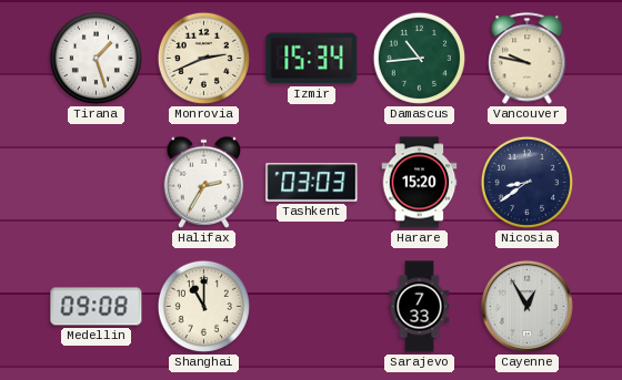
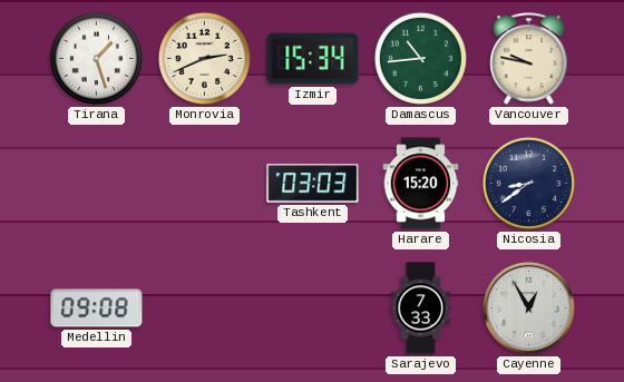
Halifax: 2:35 -> none (204, 182)
Shanghai: 11:00 -> none (203, 306)
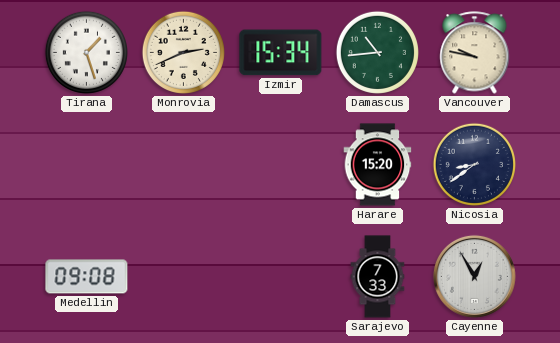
Tashkent: 03:03 -> none (313, 184)
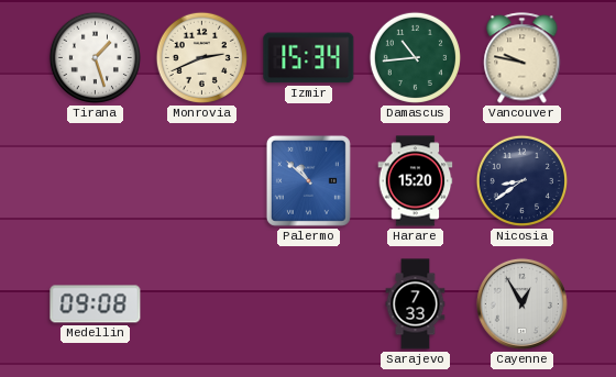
Palermo: none -> 10:52 (308, 180)
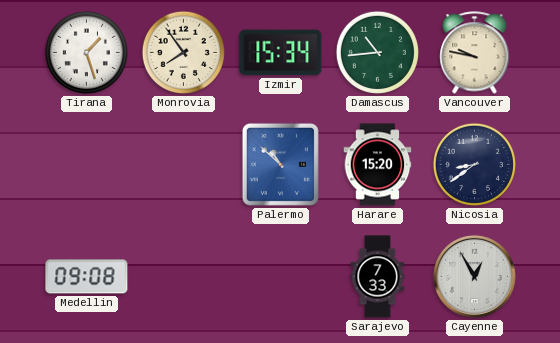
Monrovia: 2:41 -> 7:54 (183, 52)
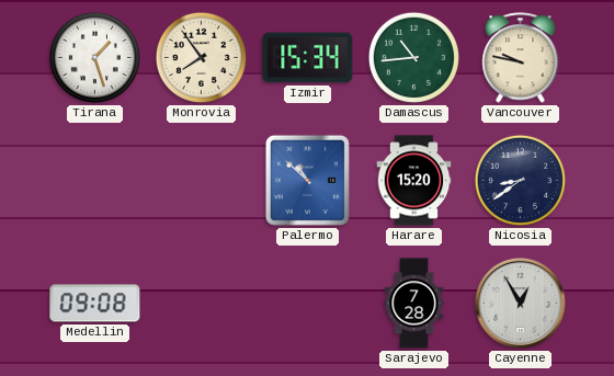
Sarajevo: 7:33 -> 7:28 (414, 304)
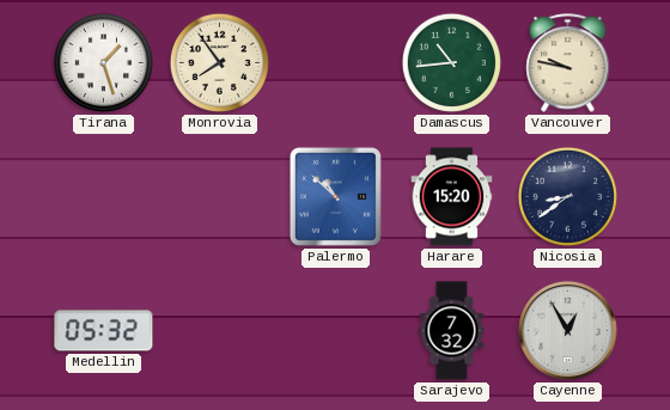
Izmir: 15:34 -> none (308, 58)
Medellin: 09:08 -> 05:32 (104, 331)
Sarajevo: 7:28 -> 7:32 (452, 331)
